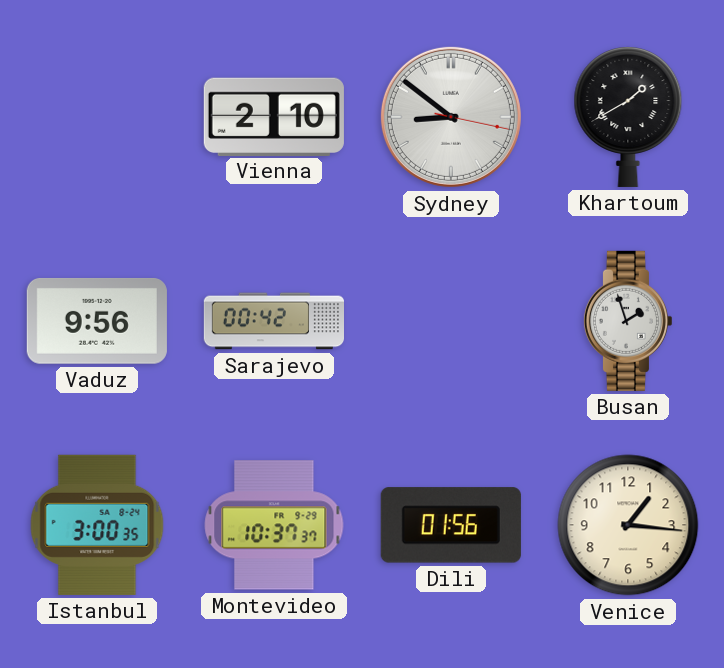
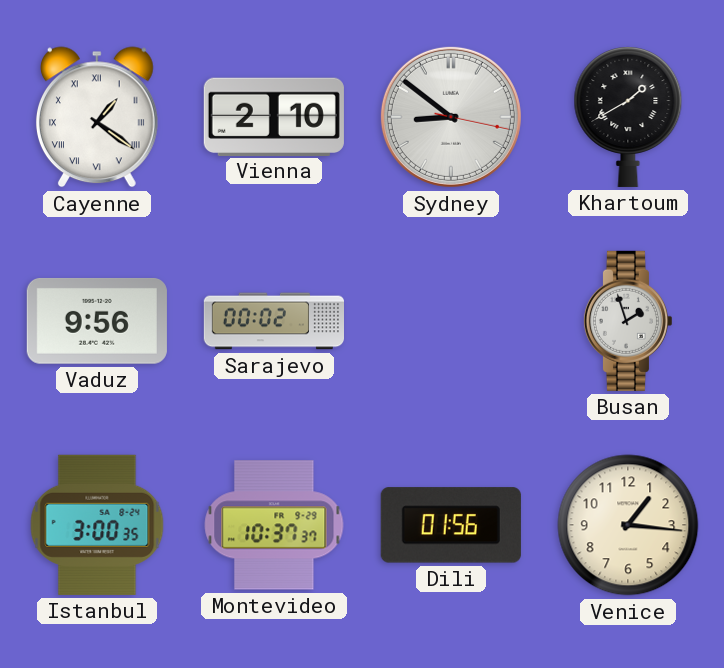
Cayenne: none -> 1:21 (97, 117)
Sarajevo: 00:42 -> 00:02 (273, 321)
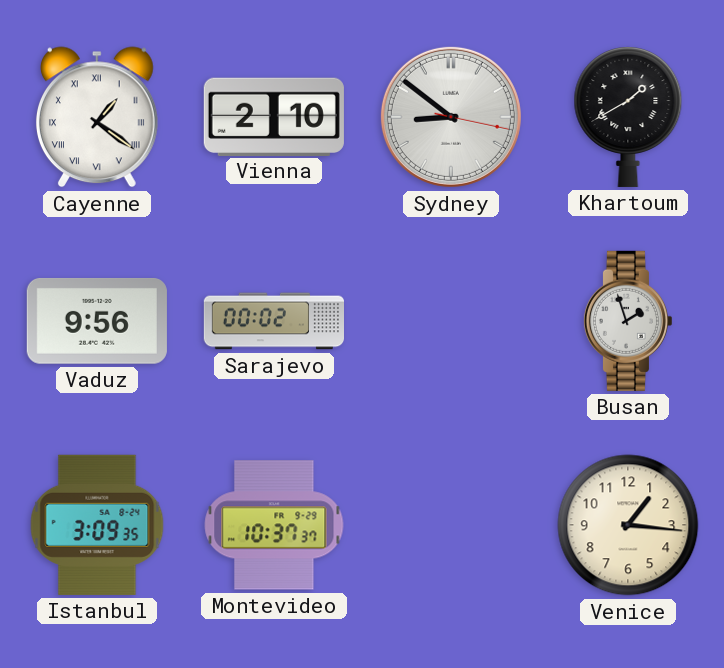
Istanbul: 3:00 -> 3:09 (97, 525)
Dili: 01:56 -> none (451, 525)
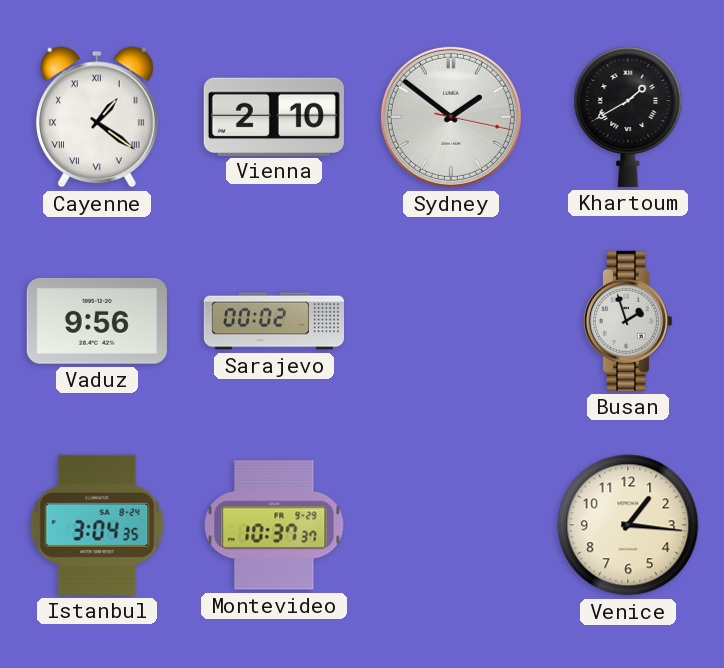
Sydney: 8:51 -> 1:51 (451, 117)
Istanbul: 3:09 -> 3:04 (97, 525)
